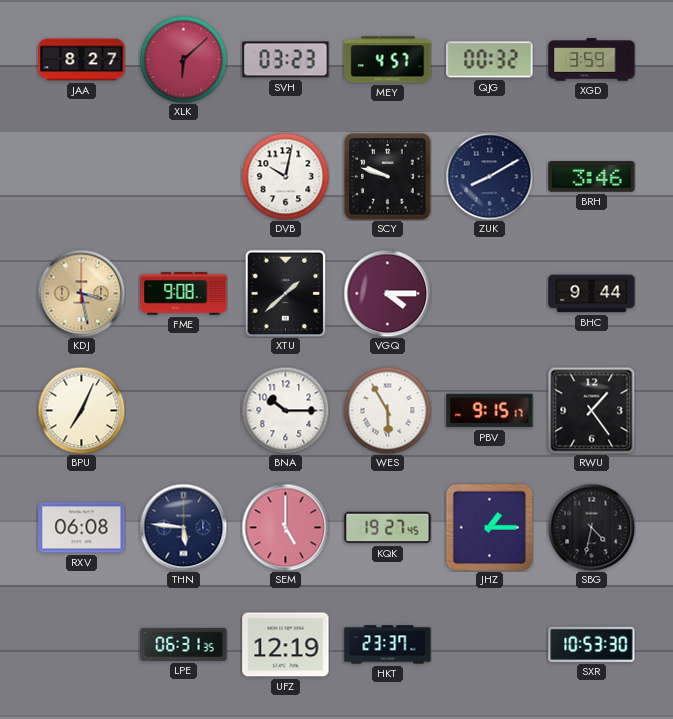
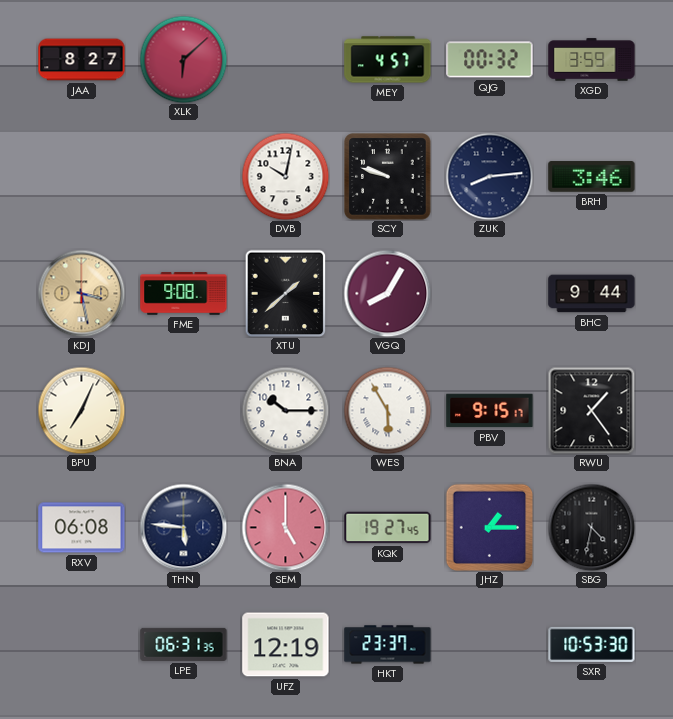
SVH: 03:23 -> none (286, 60)
ZUK: 8:10 -> 8:14 (489, 176)
VGQ: 4:15 -> 8:05 (387, 293)
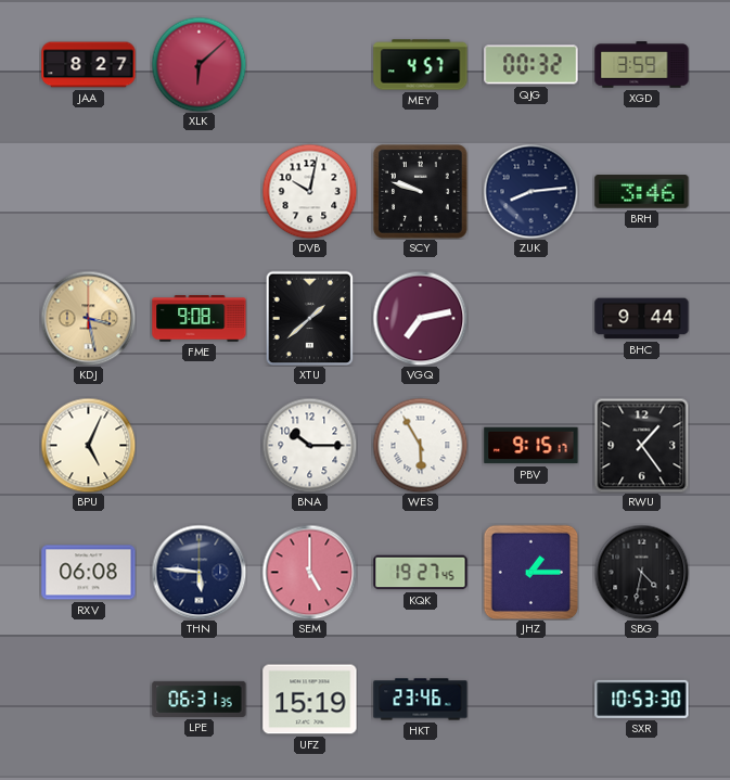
VGQ: 8:05 -> 7:13 (420, 318)
BPU: 7:04 -> 5:04 (88, 445)
UFZ: 12:19 -> 15:19 (310, 700)
HKT: 23:37 -> 23:46 (421, 700)
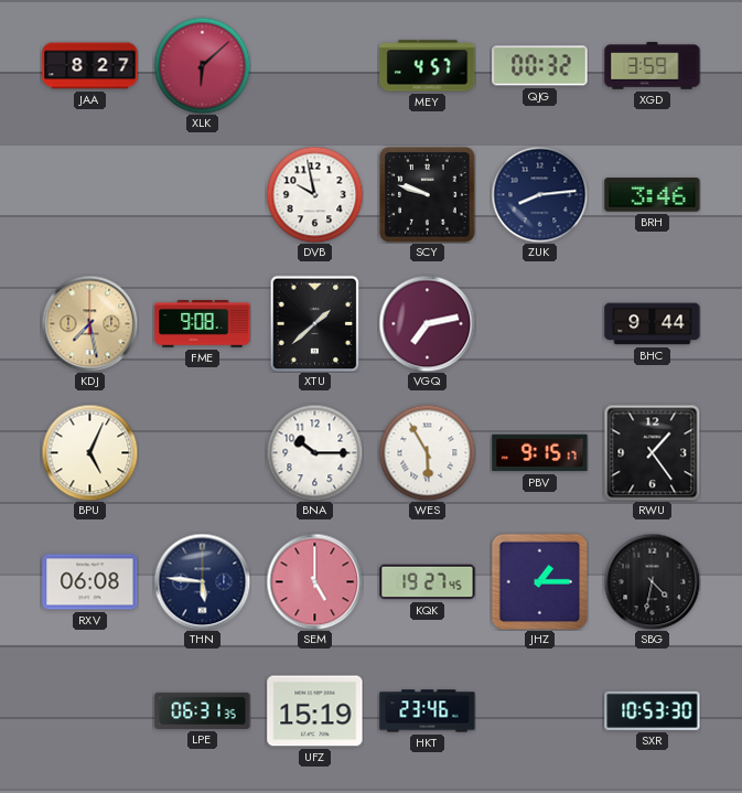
DVB: 10:02 -> 9:58 (314, 194)
KDJ: 3:28 -> 7:28 (89, 323)
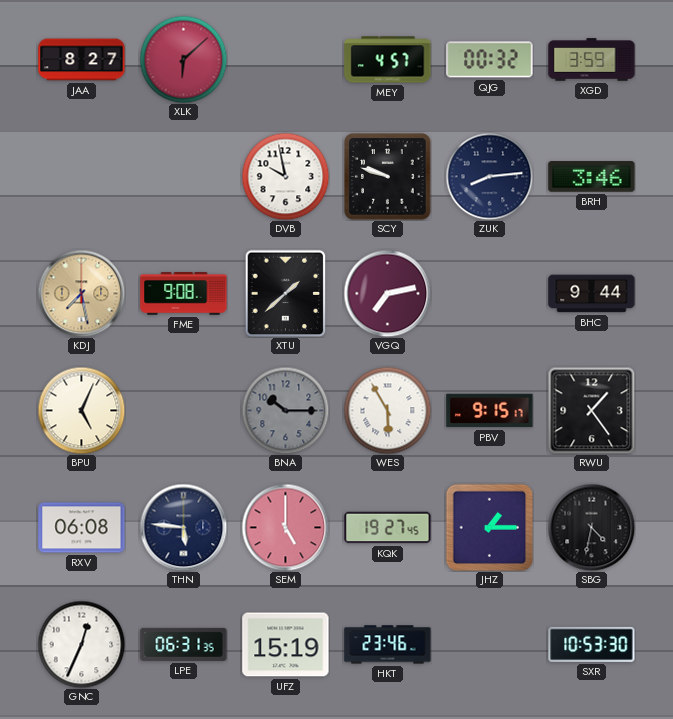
BNA dial: white -> grey (285, 410)
GNC: none -> 12:34 (81, 644)
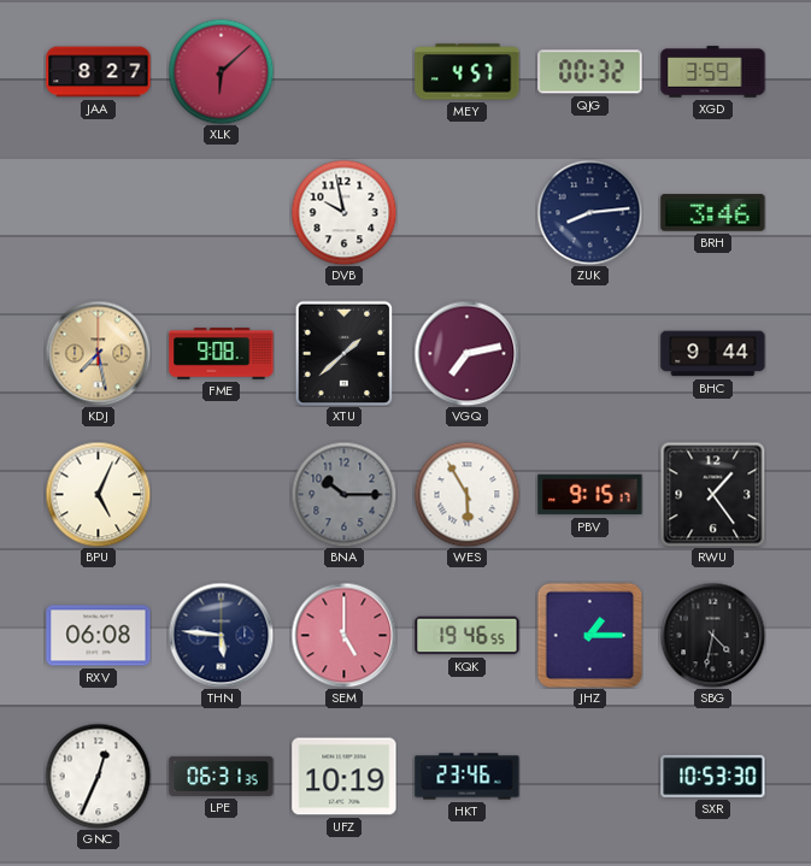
SCY: 9:48 -> none (388, 177)
KQK: 19:27 -> 19:46 (468, 636)
UFZ: 15:19 -> 10:19 (345, 777)
